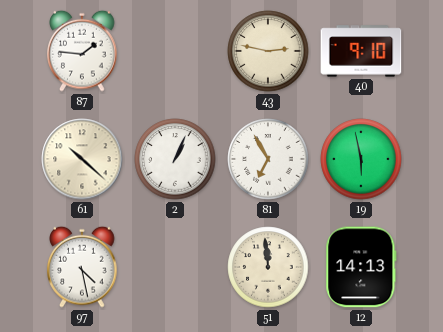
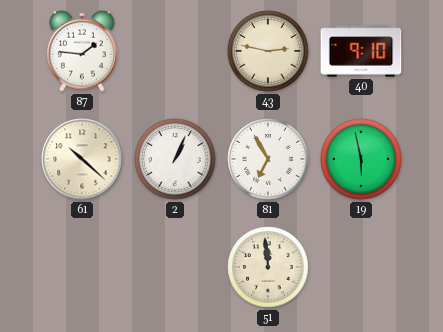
97: 4:28 -> none (82, 267)
12: 14:13 -> none (361, 267)
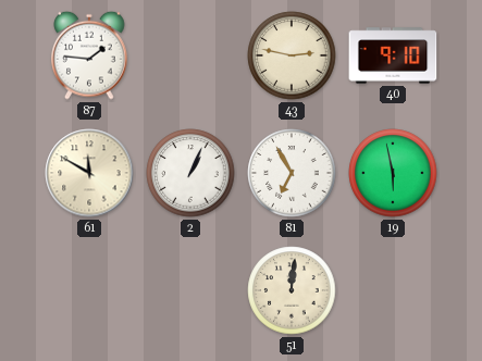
61: 10:22 -> 11:50 (89, 173)
51: 11:59 -> 12:01 (292, 290)
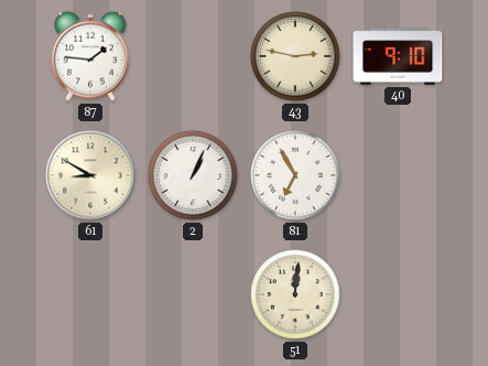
61: 11:50 -> 8:50 (90, 175)
19: 5:58 -> none (393, 173)
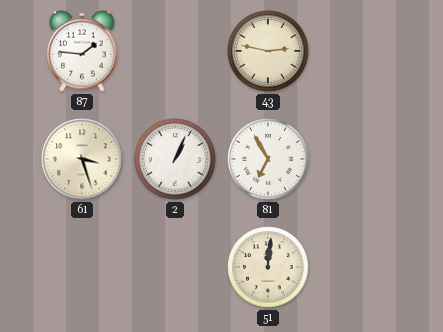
40: 9:10 -> none (398, 56)
61: 8:50 -> 3:27 (82, 159)
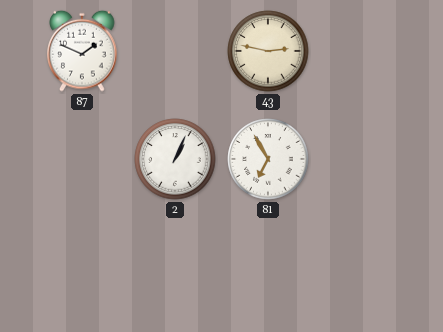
87: 1:46 -> 1:49 (82, 51)
61: 3:27 -> none (82, 159)
51: 12:01 -> none (268, 267)
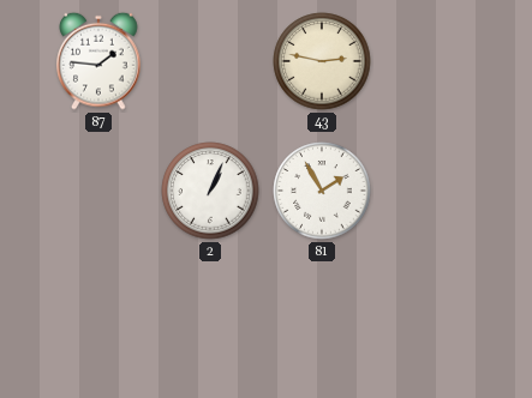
87: 1:49 -> 1:46 (98, 61)
81: 6:55 -> 1:55 (322, 191)
